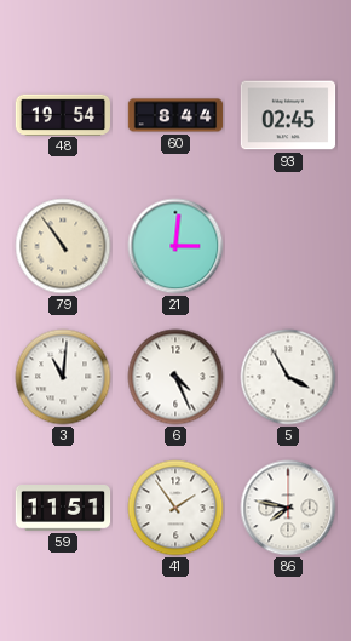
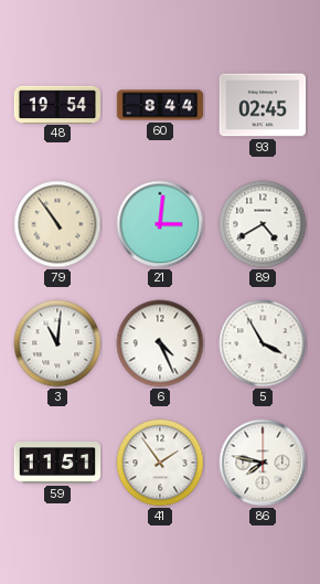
89: none -> 4:40 (263, 224)
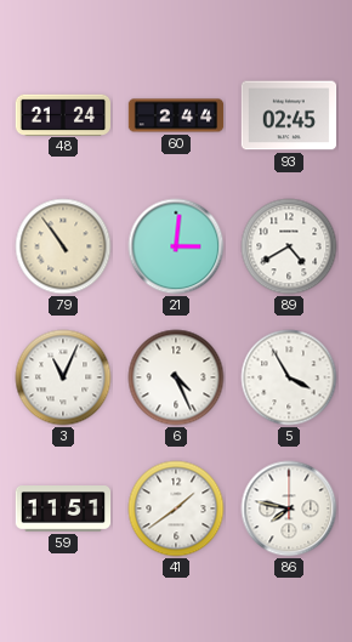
48: 19:54 -> 21:24 (63, 114)
60: 8:44 -> 2:44 (176, 115)
3: 11:01 -> 11:04 (63, 377)
41: 1:54 -> 1:39 (176, 509)
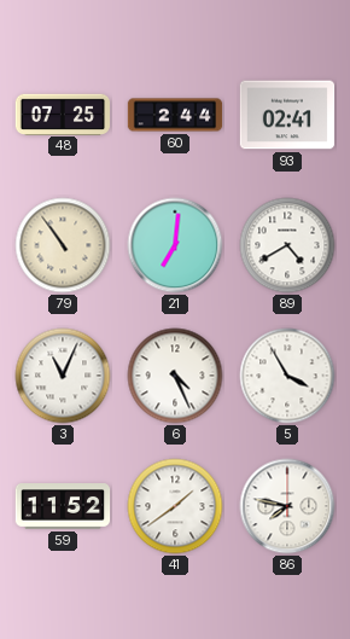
48: 21:24 -> 07:25 (63, 114)
93: 02:45 -> 02:41 (287, 115)
21: 3:01 -> 7:01 (175, 245)
59: 11:51 -> 11:52 (63, 507)
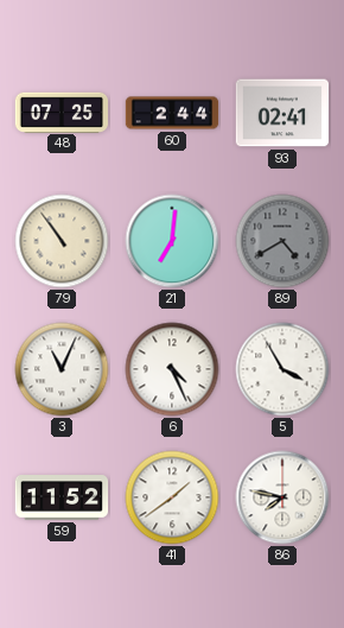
89 dial: white -> grey (282, 241)
